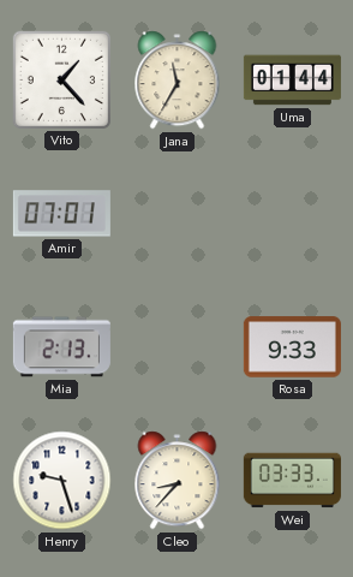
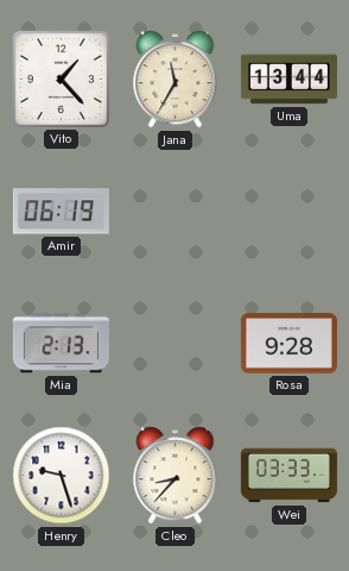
Uma: 01:44 -> 13:44 (288, 80)
Amir: 07:01 -> 06:19 (61, 212)
Rosa: 9:33 -> 9:28 (288, 344)
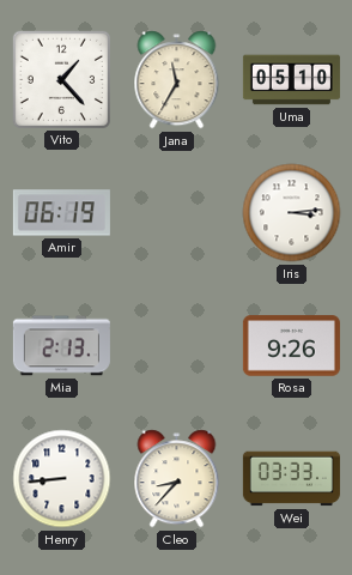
Uma: 13:44 -> 05:10 (291, 80)
Iris: none -> 3:14 (292, 213)
Rosa: 9:28 -> 9:26 (291, 346)
Henry: 9:27 -> 8:44 (62, 479)
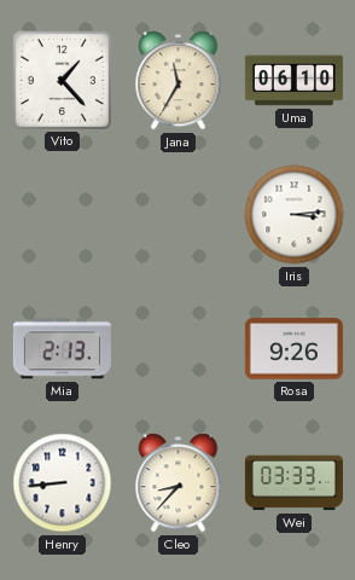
Uma: 05:10 -> 06:10 (293, 81)
Amir: 06:19 -> none (61, 213)
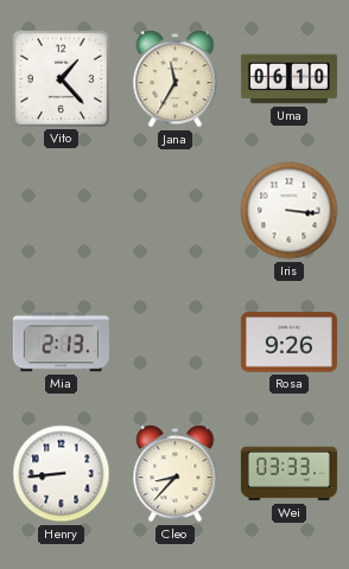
Iris: 3:14 -> 3:16 (290, 211)
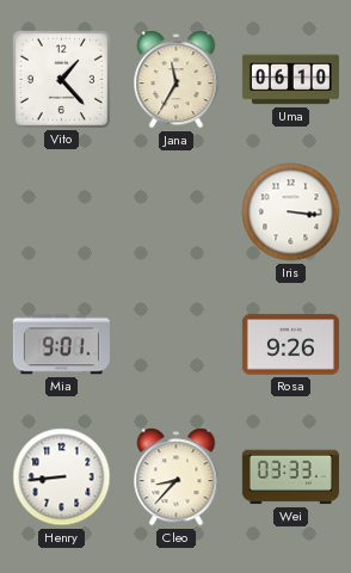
Mia: 2:13 -> 9:01 (61, 345)
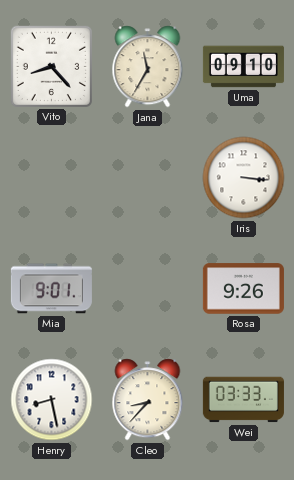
Vito: 1:23 -> 8:23 (51, 66)
Uma: 06:10 -> 09:10 (243, 67)
Henry: 8:44 -> 8:28 (52, 400)
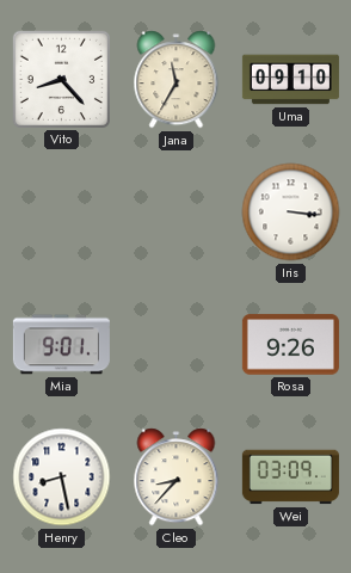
Wei: 03:33 -> 03:09 (290, 478)
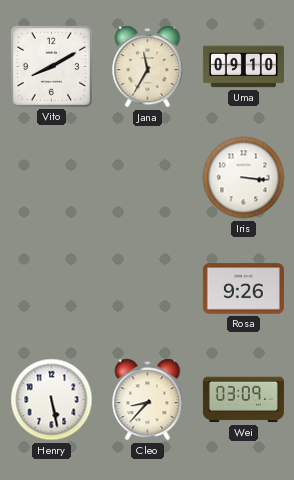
Vito: 8:23 -> 8:10 (51, 66)
Mia: 9:01 -> none (61, 345)
Henry: 8:28 -> 5:28 (52, 400)
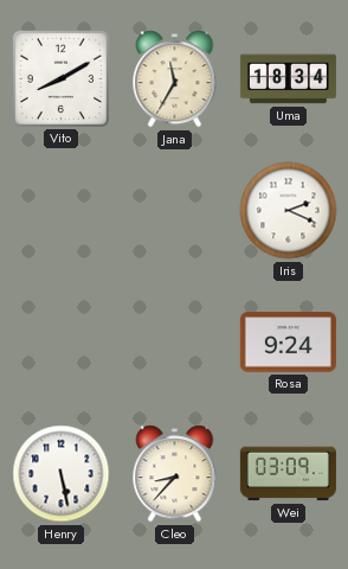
Uma: 09:10 -> 18:34 (288, 79)
Iris: 3:16 -> 2:19 (289, 211)
Rosa: 9:26 -> 9:24 (288, 343)
